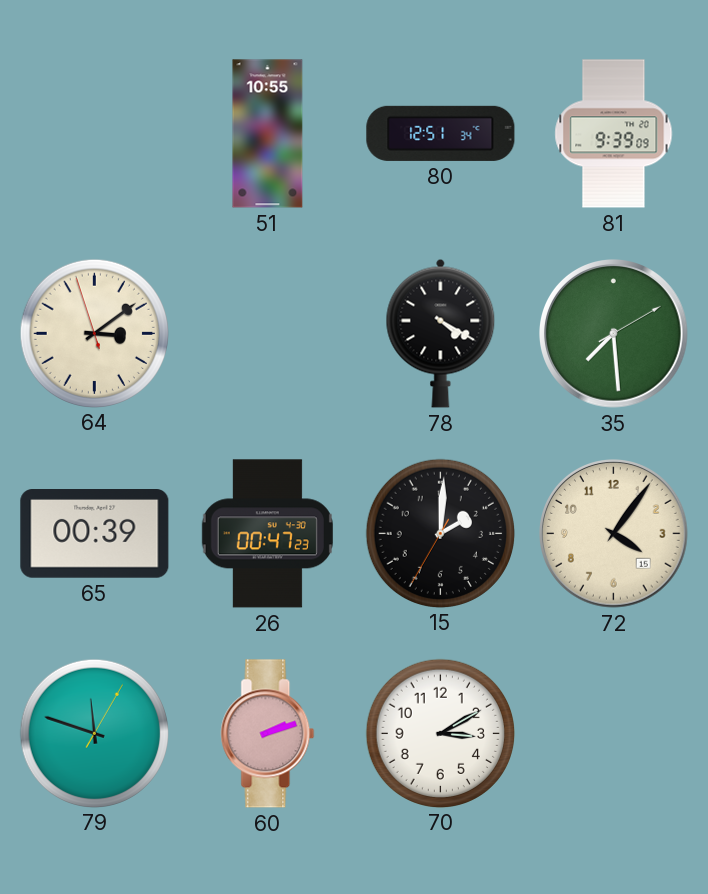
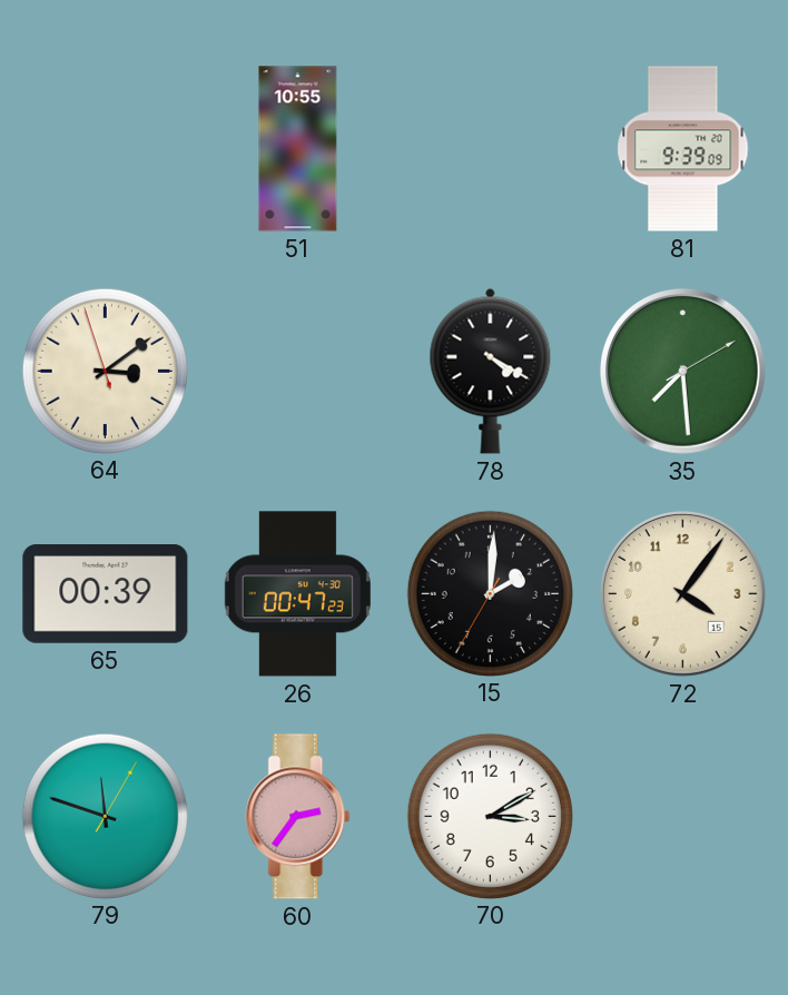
80: 12:51 -> none (441, 133)
60: 2:12 -> 2:36 (298, 817)
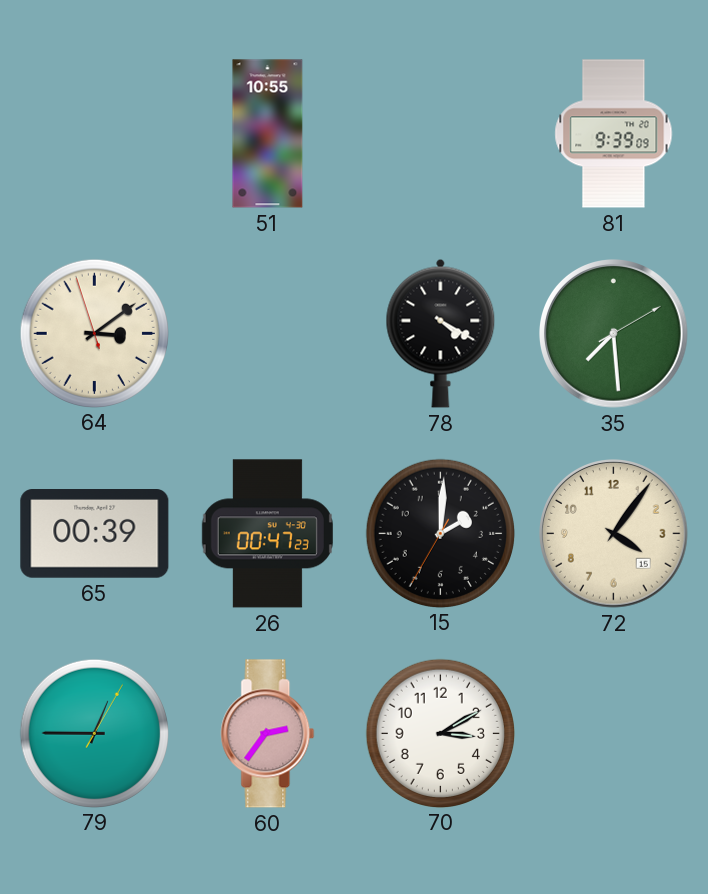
79: 11:48 -> 12:45 (94, 733)
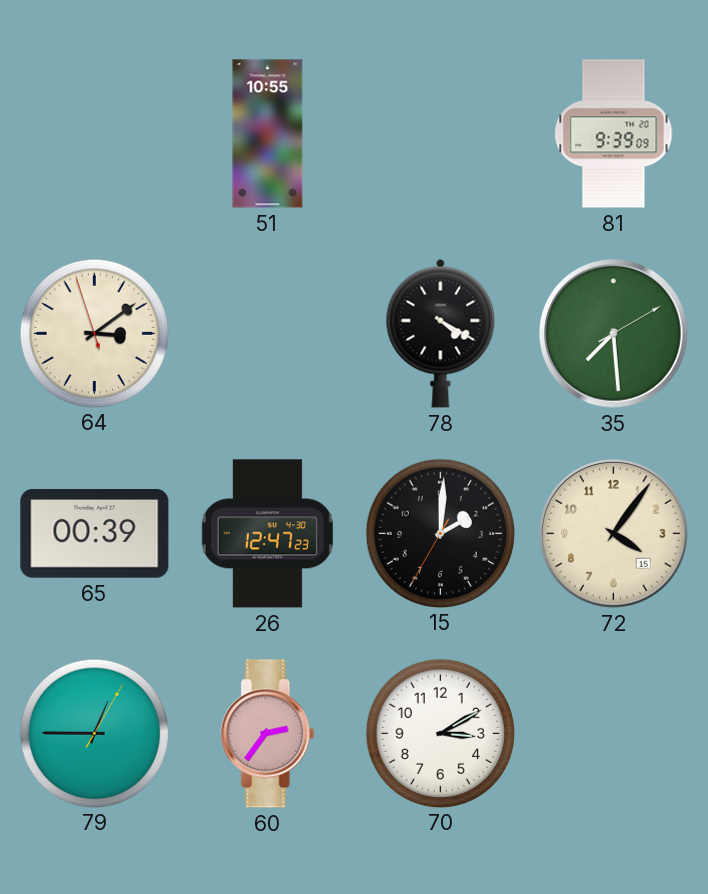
26: 00:47 -> 12:47 (267, 534)
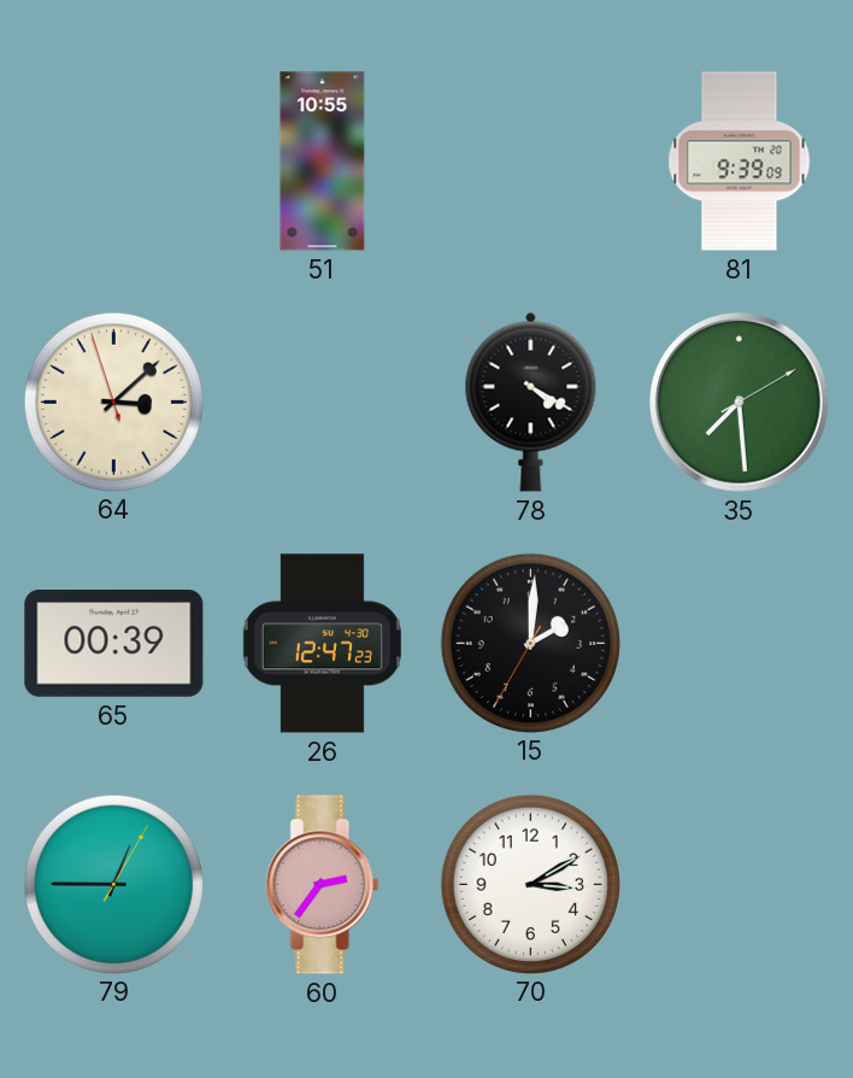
64: 3:08 -> 3:07 (113, 402)
72: 4:06 -> none (614, 534)
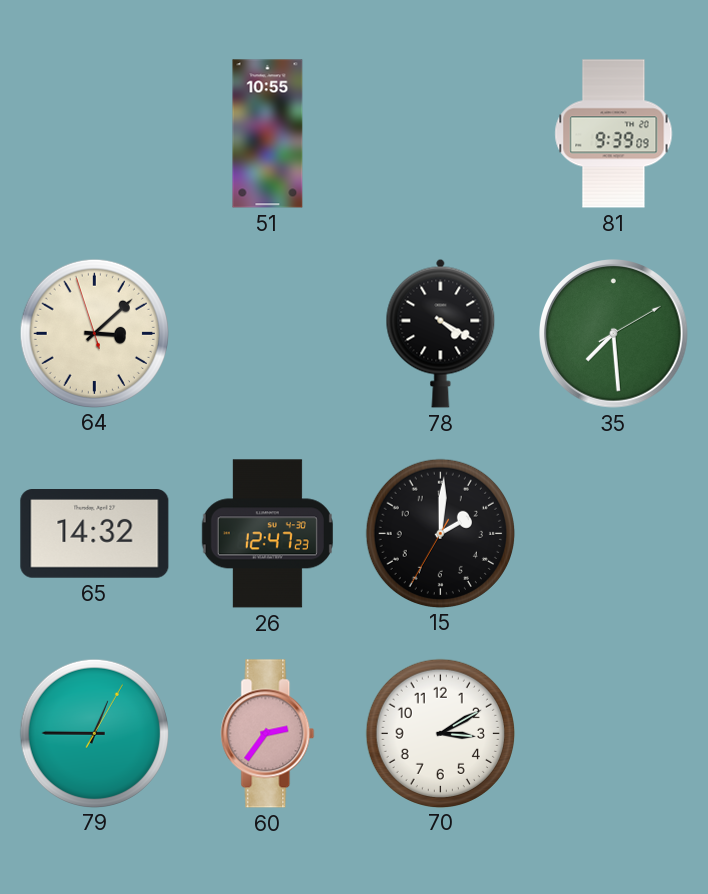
65: 00:39 -> 14:32 (95, 534)
